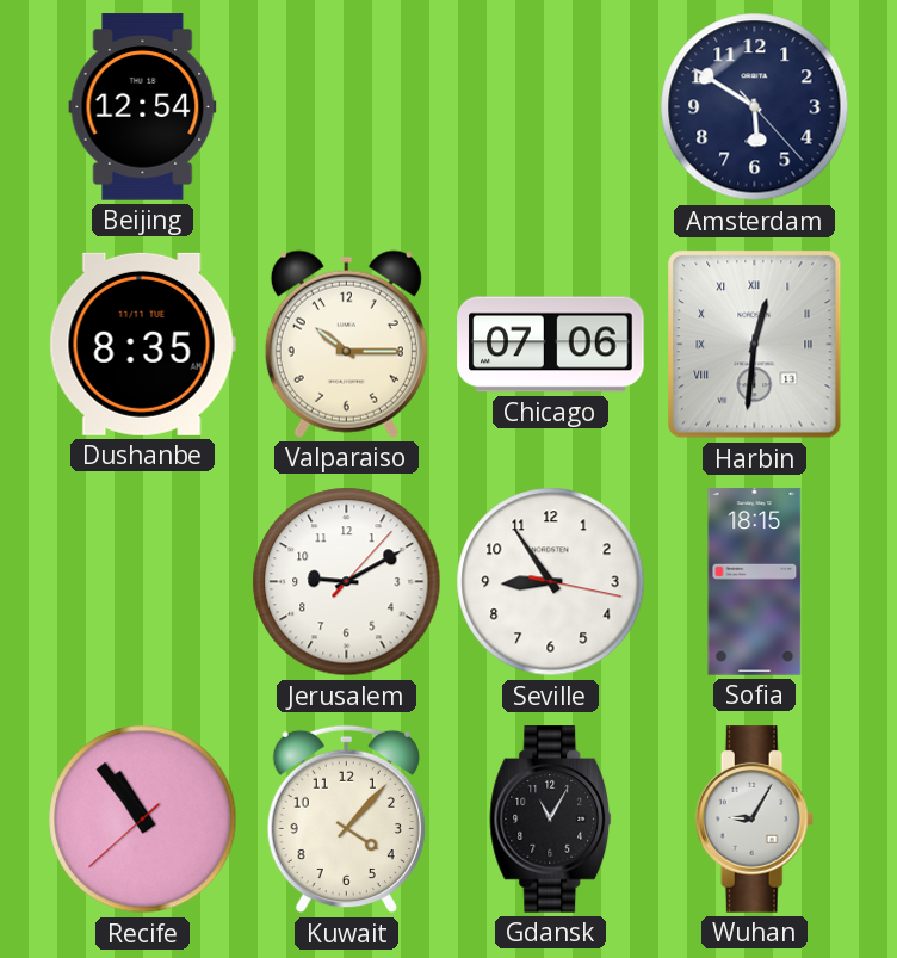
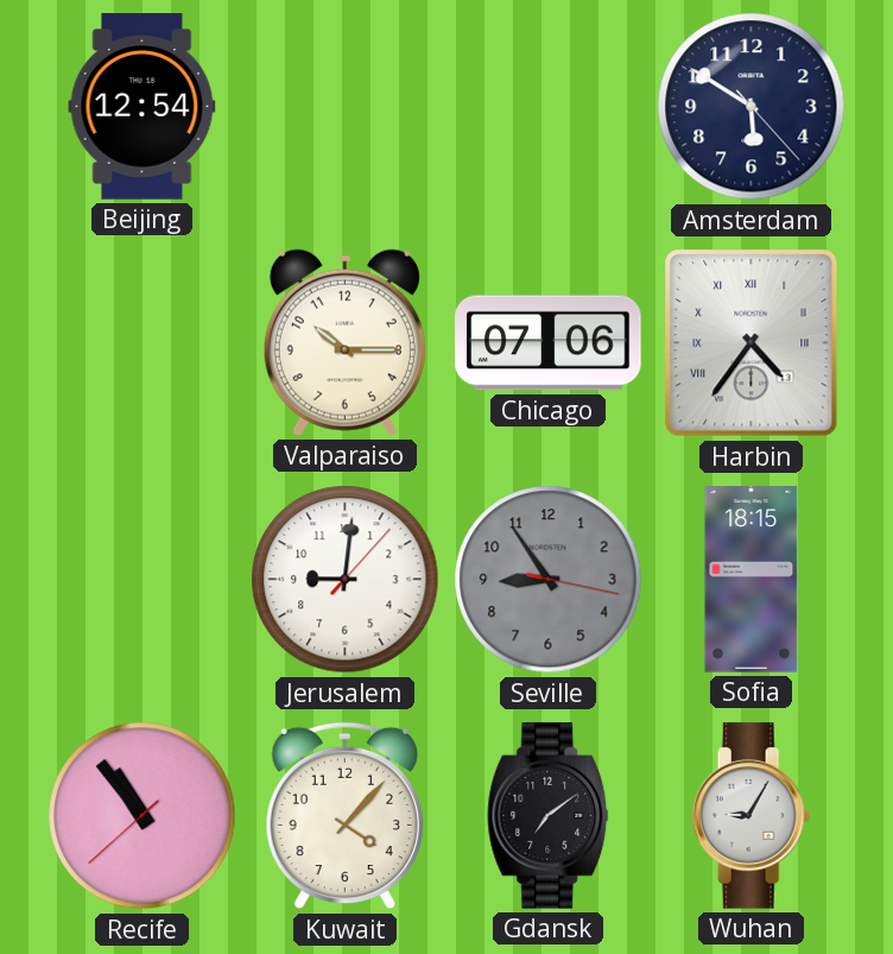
Dushanbe: 8:35 -> none (142, 344)
Harbin: 12:31 -> 4:36 (752, 343)
Jerusalem: 9:10 -> 9:01 (346, 580)
Seville dial: white -> grey (549, 580)
Gdansk: 11:05 -> 7:09 (549, 816)
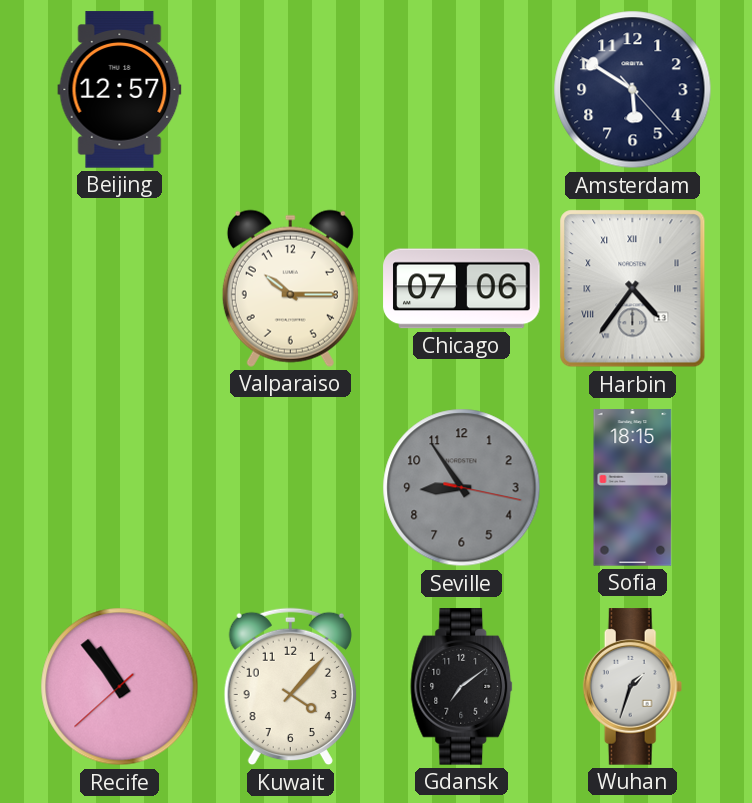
Beijing: 12:54 -> 12:57 (120, 90)
Jerusalem: 9:01 -> none (346, 580)
Wuhan: 9:05 -> 1:33 (633, 687)
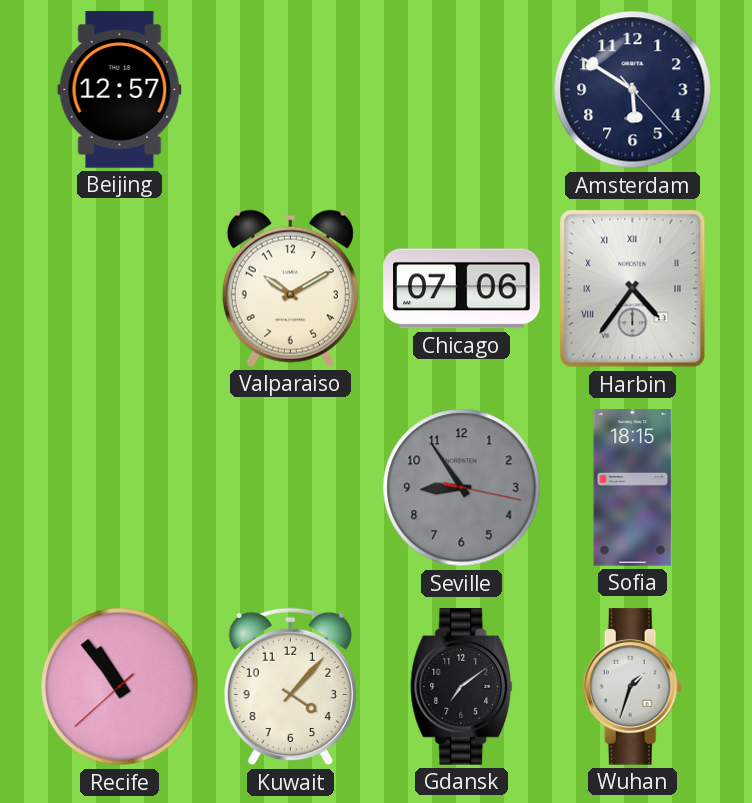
Valparaiso: 10:15 -> 10:10 (290, 288)
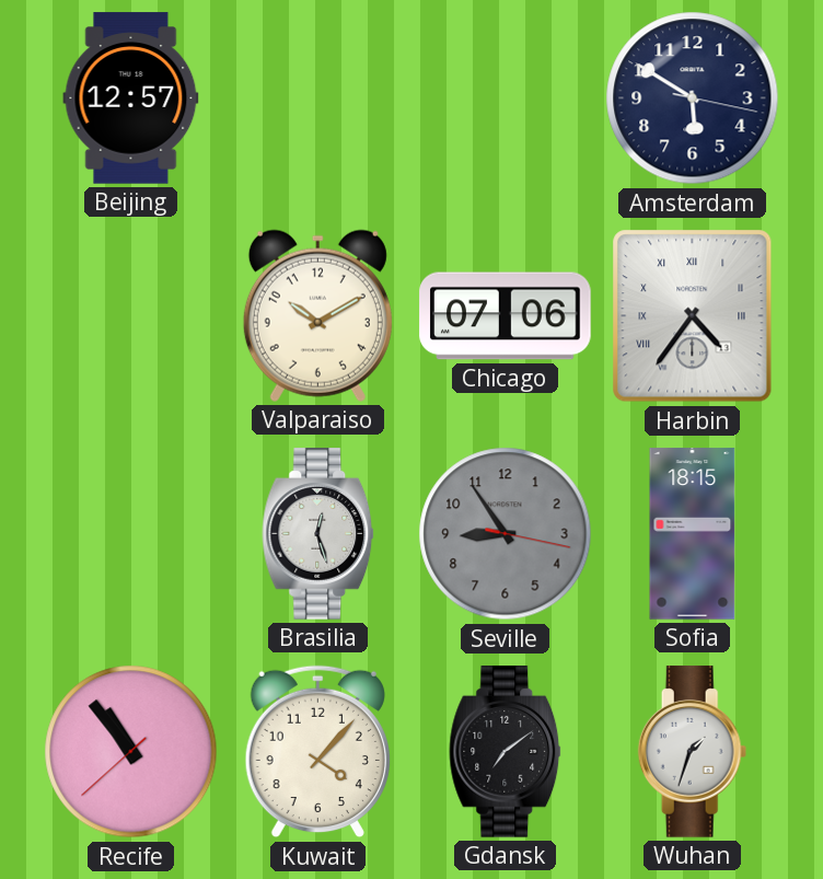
Amsterdam: 5:50:23 -> 5:50:17 (693, 99)
Brasilia: none -> 12:27 (318, 534)
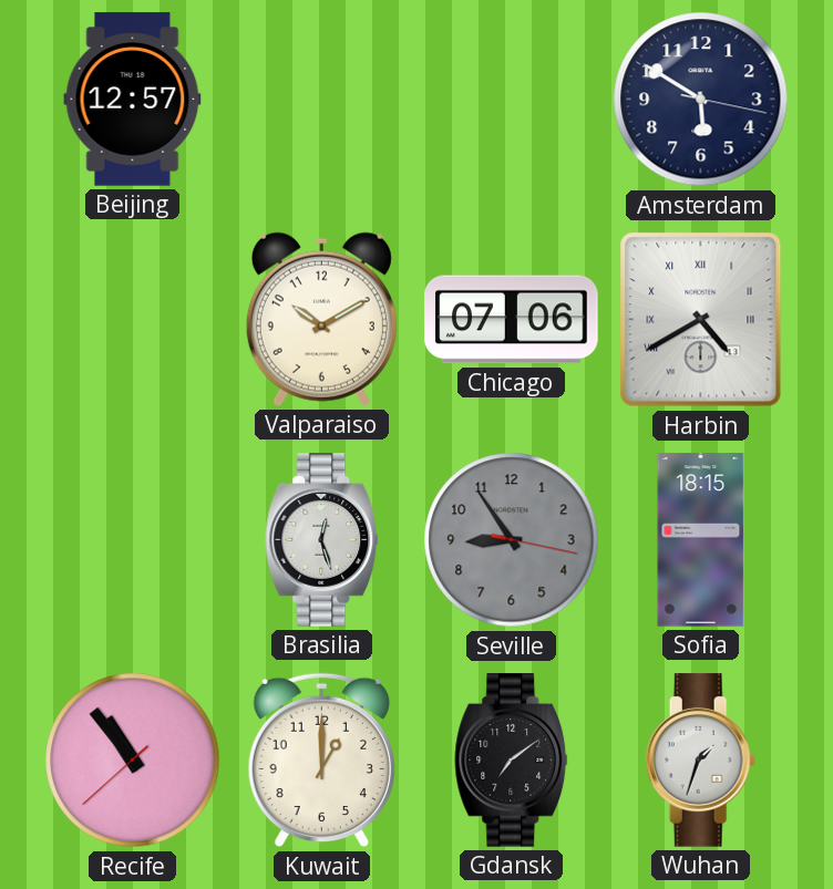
Harbin: 4:36 -> 4:40 (701, 320)
Kuwait: 4:07 -> 1:00 (321, 761)
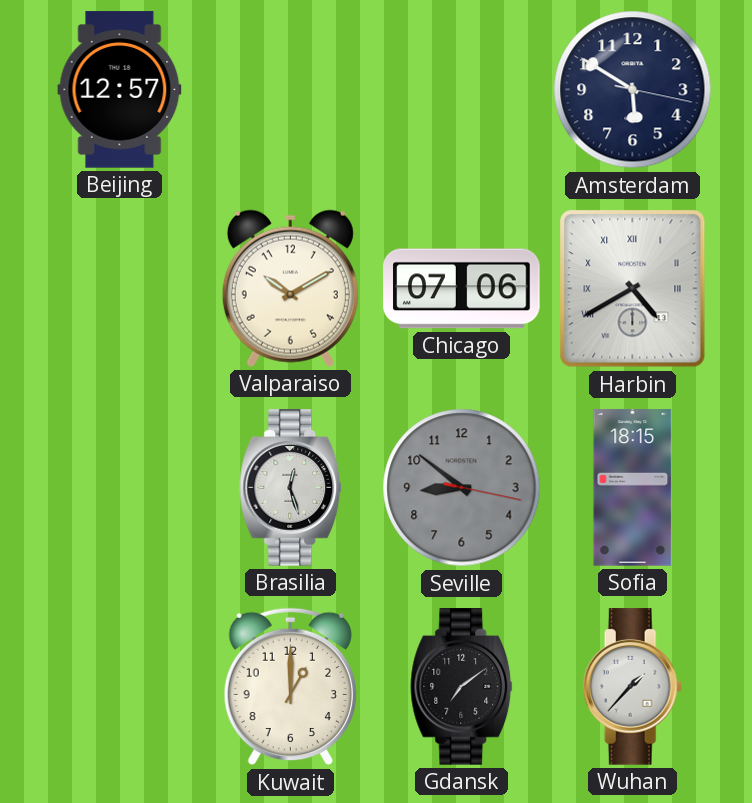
Seville: 8:54 -> 8:51 (462, 488)
Recife: 10:53 -> none (133, 761)
Wuhan: 1:33 -> 1:37 (633, 687)
